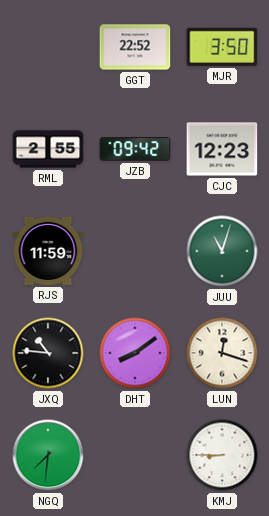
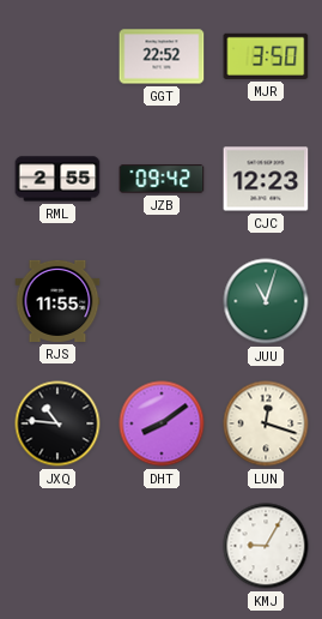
RJS: 11:59 -> 11:55 (57, 301)
NGQ: 7:31 -> none (48, 455)
KMJ: 8:45 -> 9:05 (266, 546)
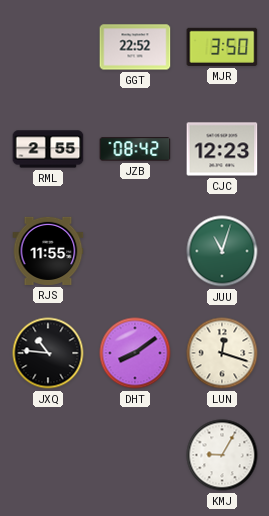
JZB: 09:42 -> 08:42 (135, 149)
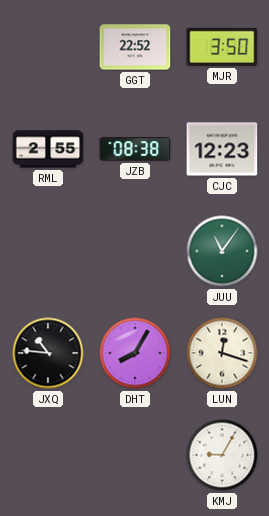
JZB: 08:42 -> 08:38 (135, 149)
RJS: 11:55 -> none (48, 251)
JUU: 11:03 -> 11:06 (222, 251)
DHT: 8:09 -> 8:05 (135, 353)
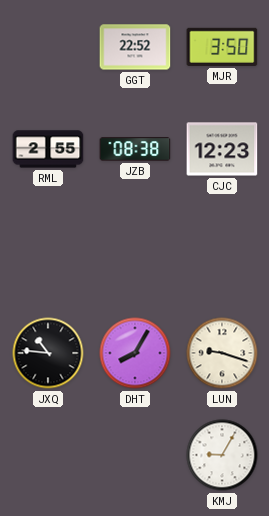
JUU: 11:06 -> none (222, 251)
LUN: 12:18 -> 9:18 (222, 353)
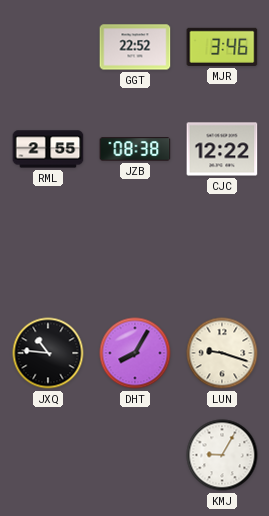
MJR: 3:50 -> 3:46 (222, 47)
CJC: 12:23 -> 12:22 (222, 149)
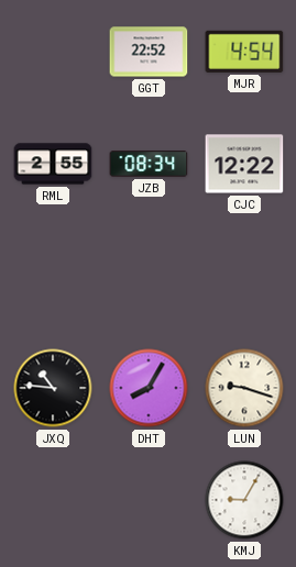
MJR: 3:46 -> 4:54 (244, 52)
JZB: 08:38 -> 08:34 (149, 164)
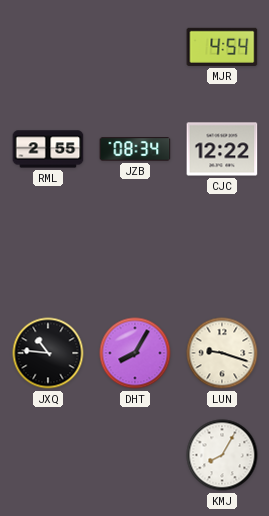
GGT: 22:52 -> none (149, 52)
KMJ: 9:05 -> 8:05 (222, 455)
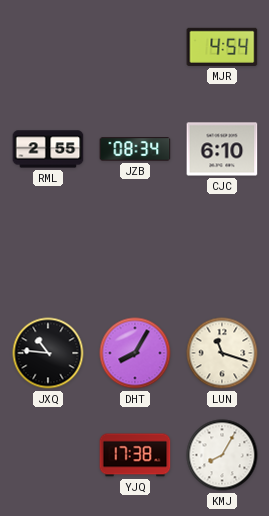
CJC: 12:22 -> 6:10 (222, 149)
LUN: 9:18 -> 11:18 (222, 353)
YJQ: none -> 17:38 (135, 455)
